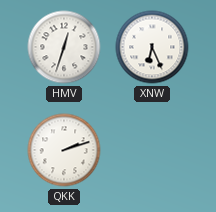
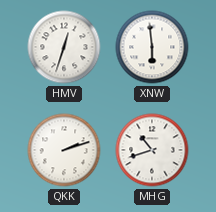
XNW: 6:26 -> 5:59 (152, 47)
MHG: none -> 10:42 (152, 150)
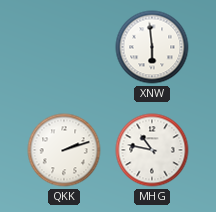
HMV: 12:33 -> none (64, 47)
MHG: 10:42 -> 10:47 (152, 150)
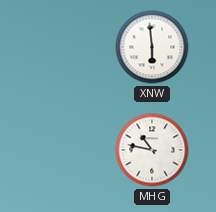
QKK: 2:12 -> none (64, 150)
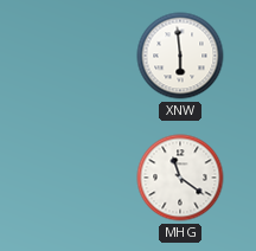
MHG: 10:47 -> 11:21 (180, 178)
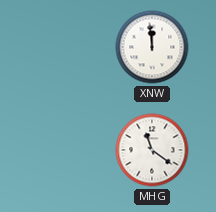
XNW: 5:59 -> 11:59 (152, 47)
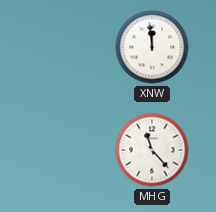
MHG: 11:21 -> 11:23 (152, 150)
